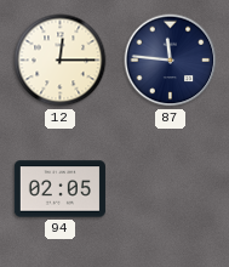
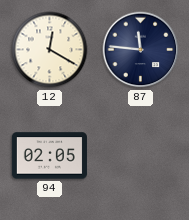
12: 12:15 -> 12:20 (50, 50)
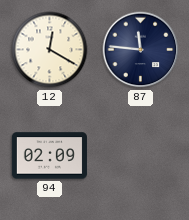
94: 02:05 -> 02:09 (49, 156)
